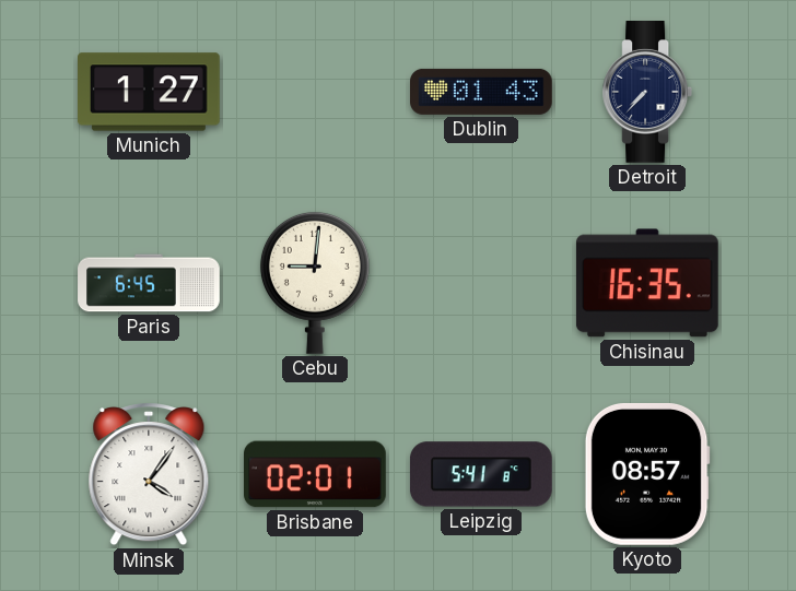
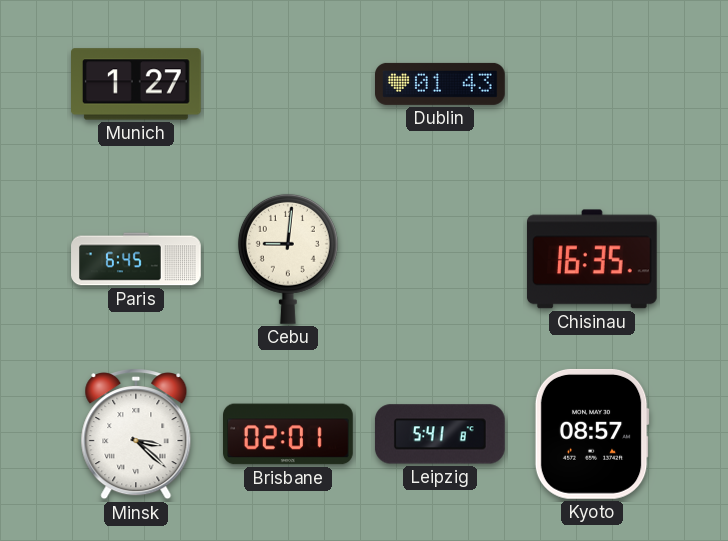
Detroit: 7:37 -> none (646, 93)
Minsk: 4:06 -> 3:22 (136, 434)
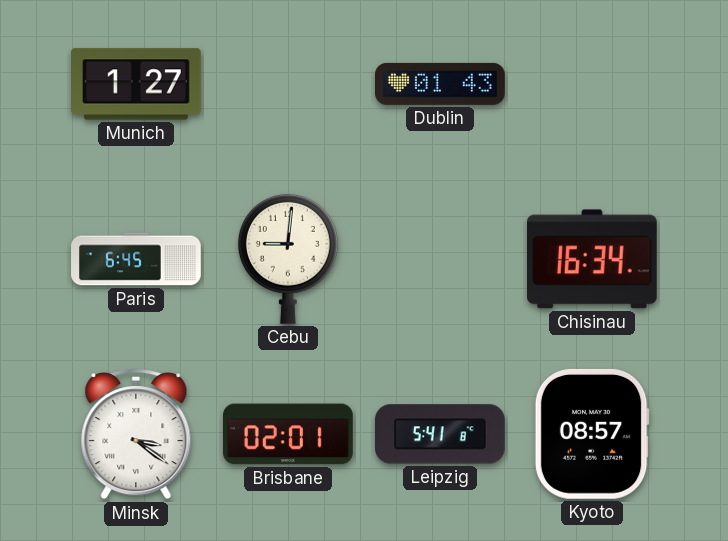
Chisinau: 16:35 -> 16:34 (592, 259)
Minsk: 3:22 -> 3:21 (136, 434)
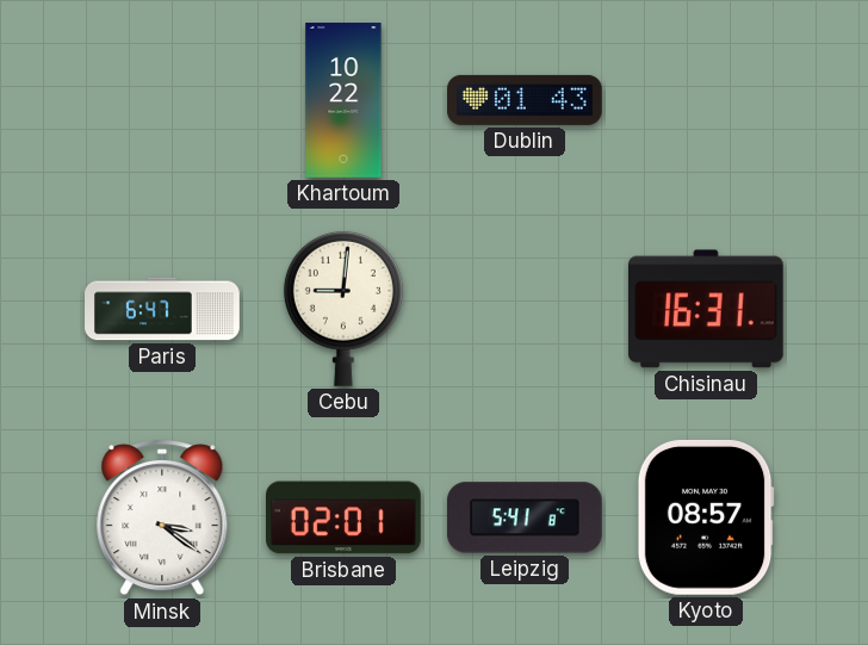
Munich: 1:27 -> none (137, 84)
Khartoum: none -> 10:22 (343, 100)
Paris: 6:45 -> 6:47 (162, 309)
Chisinau: 16:34 -> 16:31 (706, 309)
